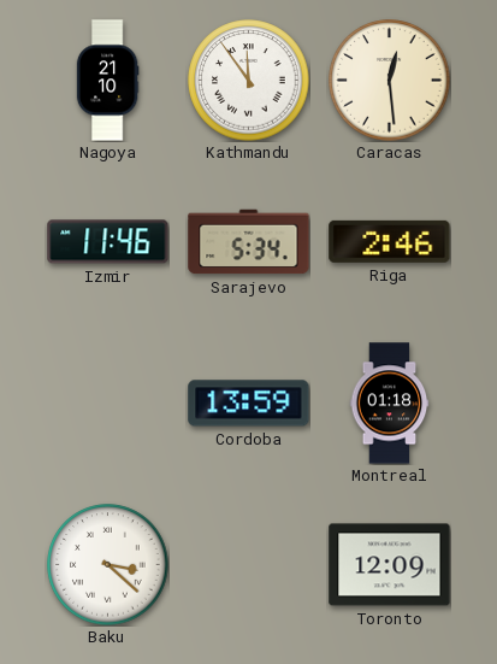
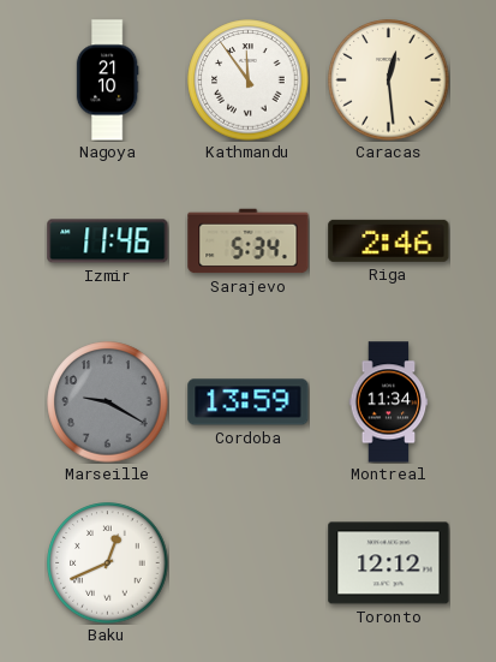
Marseille: none -> 9:20 (108, 402)
Montreal: 01:18 -> 11:34 (389, 402)
Baku: 3:22 -> 12:41 (108, 563)
Toronto: 12:09 -> 12:12 (389, 563)
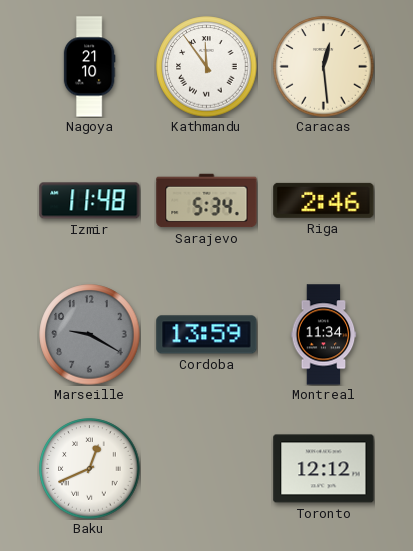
Izmir: 11:46 -> 11:48 (90, 201)
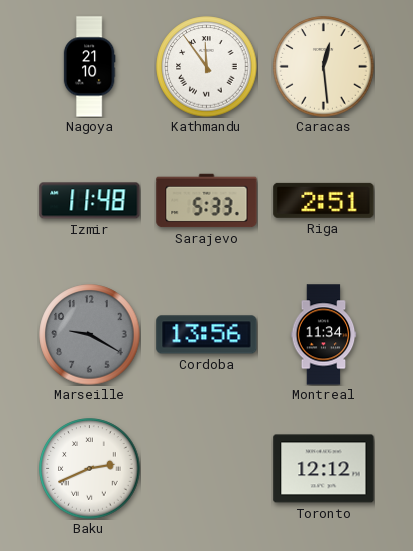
Sarajevo: 5:34 -> 5:33 (207, 201)
Riga: 2:46 -> 2:51 (324, 200)
Cordoba: 13:59 -> 13:56 (207, 335)
Baku: 12:41 -> 2:41 (90, 469)
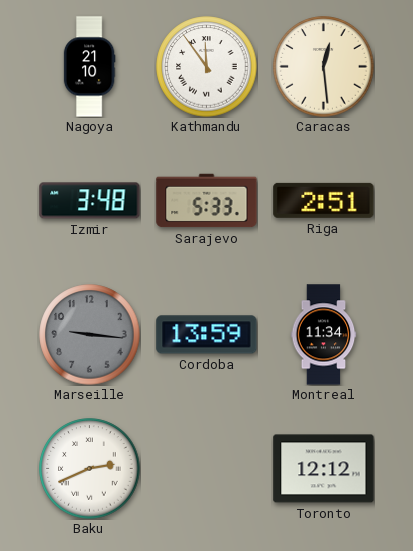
Izmir: 11:48 -> 3:48 (90, 201)
Marseille: 9:20 -> 9:16 (90, 335)
Cordoba: 13:56 -> 13:59 (207, 335)
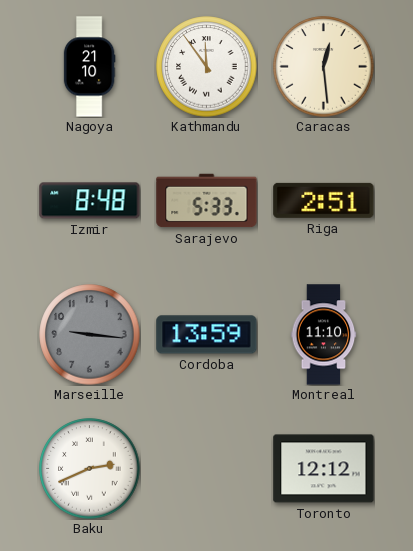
Izmir: 3:48 -> 8:48 (90, 201)
Montreal: 11:34 -> 11:10 (324, 335)
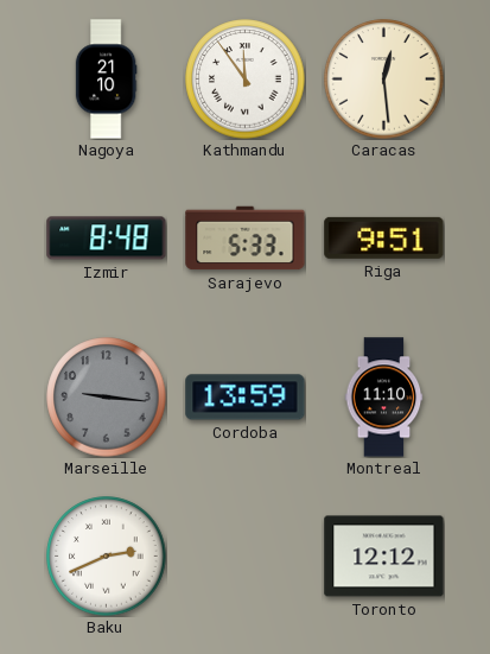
Riga: 2:51 -> 9:51 (384, 237)
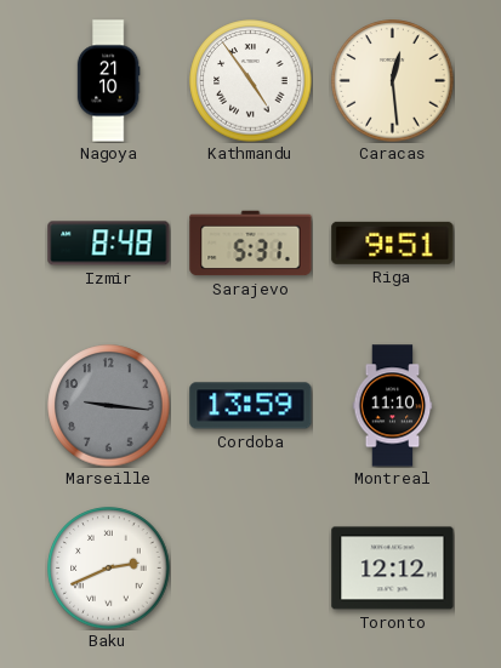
Kathmandu: 11:54 -> 4:54 (251, 81)
Sarajevo: 5:33 -> 5:31 (251, 244)
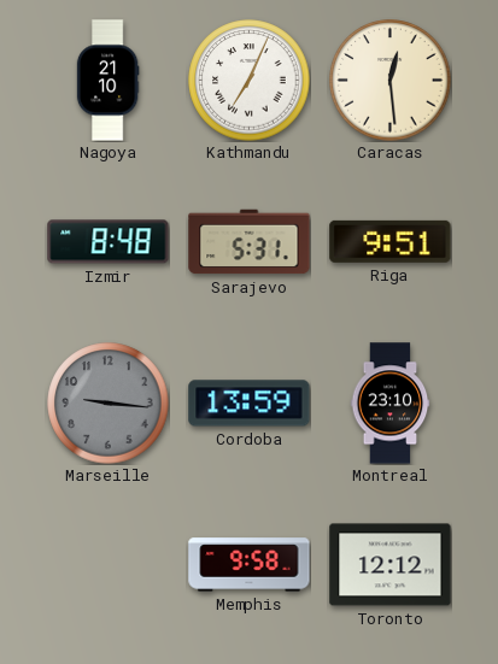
Kathmandu: 4:54 -> 7:04 (250, 81)
Montreal: 11:10 -> 23:10 (391, 404)
Baku: 2:41 -> none (109, 569)
Memphis: none -> 9:58 (250, 565)
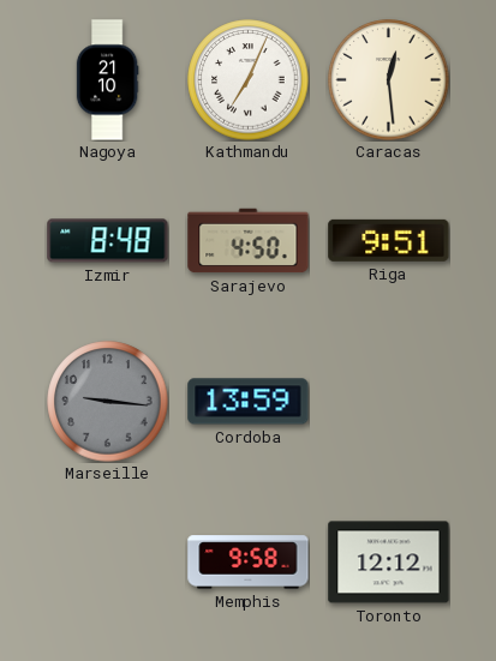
Sarajevo: 5:31 -> 4:50 (249, 241)
Montreal: 23:10 -> none (391, 404)
